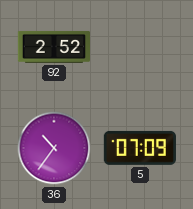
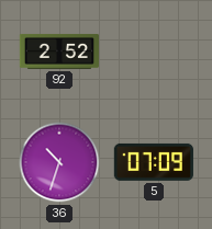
36: 10:36 -> 10:33 (59, 162)
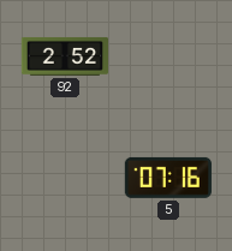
36: 10:33 -> none (59, 162)
5: 07:09 -> 07:16 (168, 178)
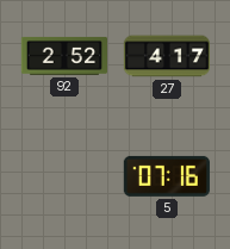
27: none -> 4:17 (166, 56)
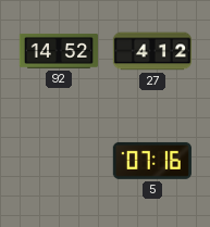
92: 2:52 -> 14:52 (58, 51)
27: 4:17 -> 4:12 (151, 51)
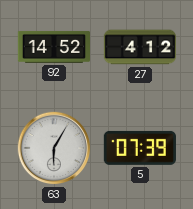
63: none -> 6:05 (54, 148)
5: 07:16 -> 07:39 (140, 148)
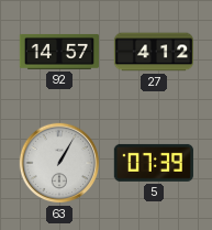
92: 14:52 -> 14:57 (58, 52)
63: 6:05 -> 1:05 (59, 163)
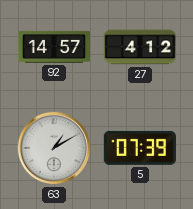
63: 1:05 -> 1:10 (54, 148)
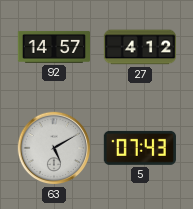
63: 1:10 -> 5:10 (54, 148)
5: 07:39 -> 07:43 (140, 148)
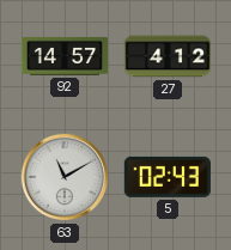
63: 5:10 -> 11:10 (65, 177)
5: 07:43 -> 02:43 (168, 177)
